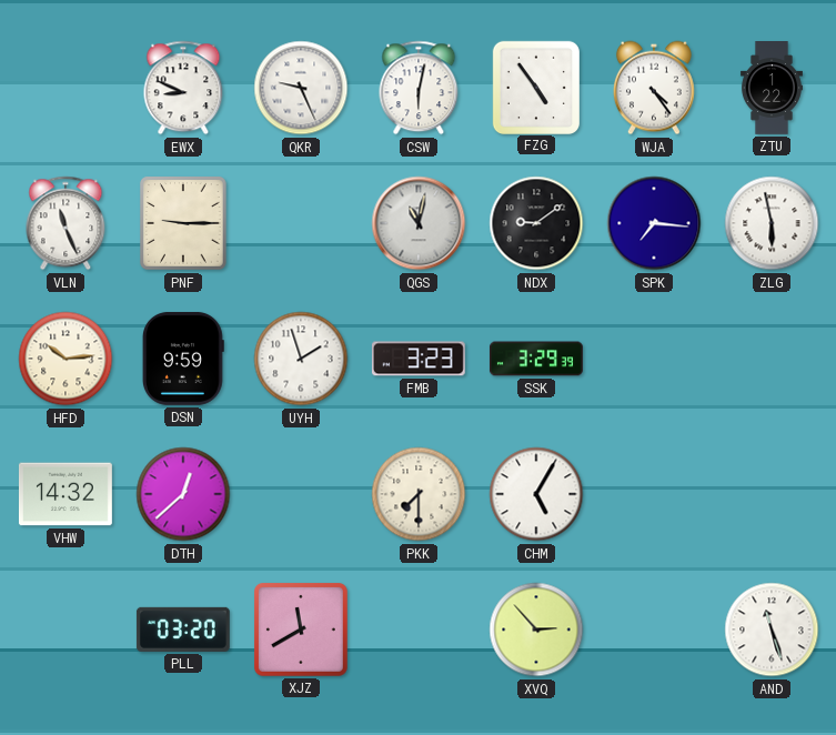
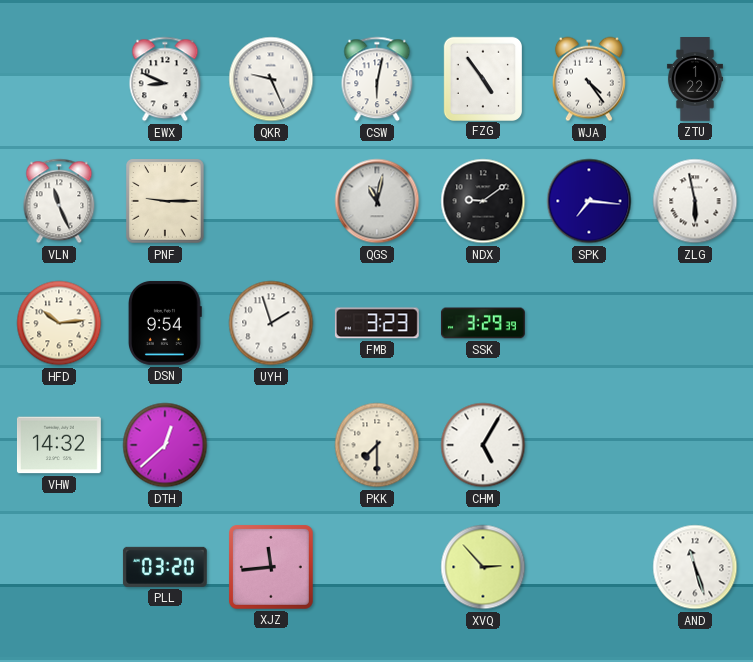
DSN: 9:59 -> 9:54 (165, 323)
XJZ: 11:40 -> 11:44 (271, 567)
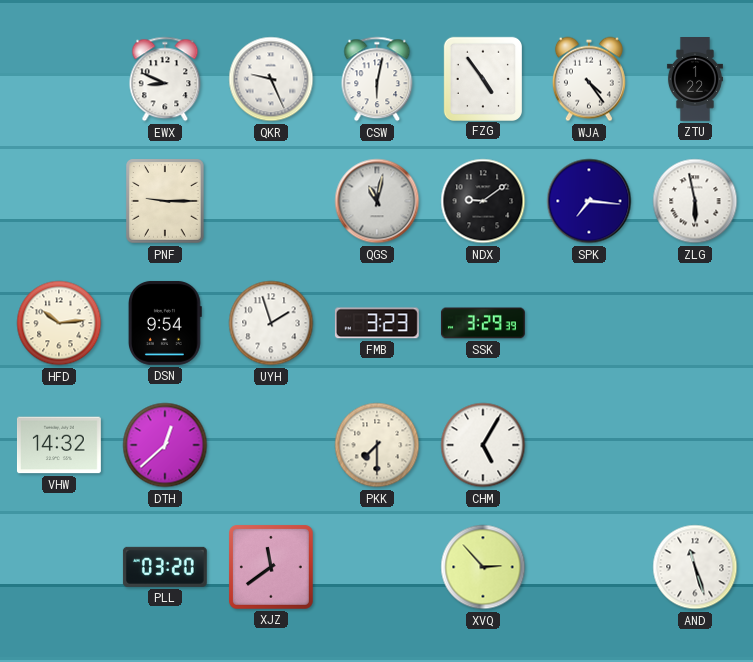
VLN: 11:26 -> none (59, 201)
XJZ: 11:44 -> 11:39 (271, 567)
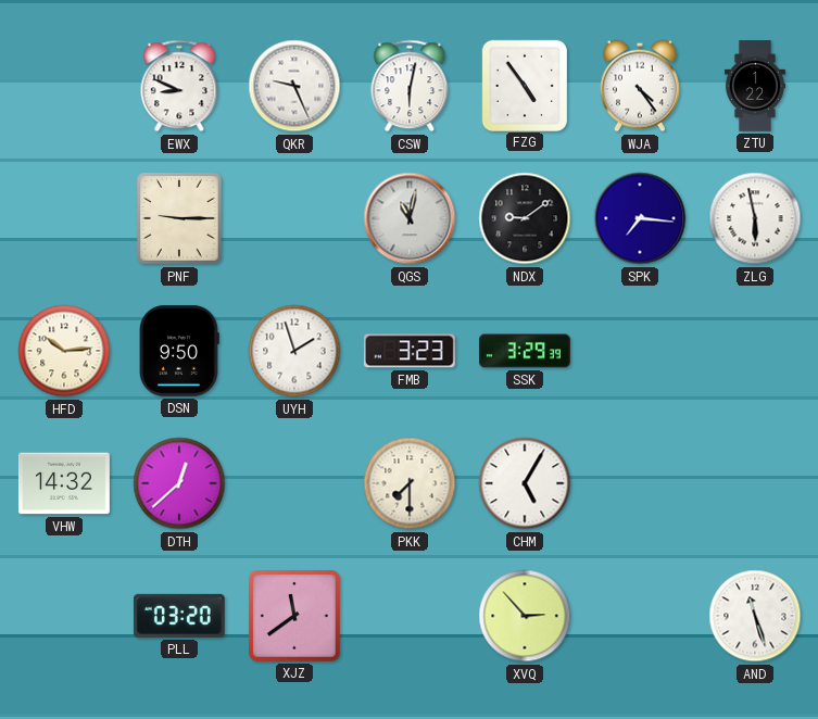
DSN: 9:54 -> 9:50 (179, 351)
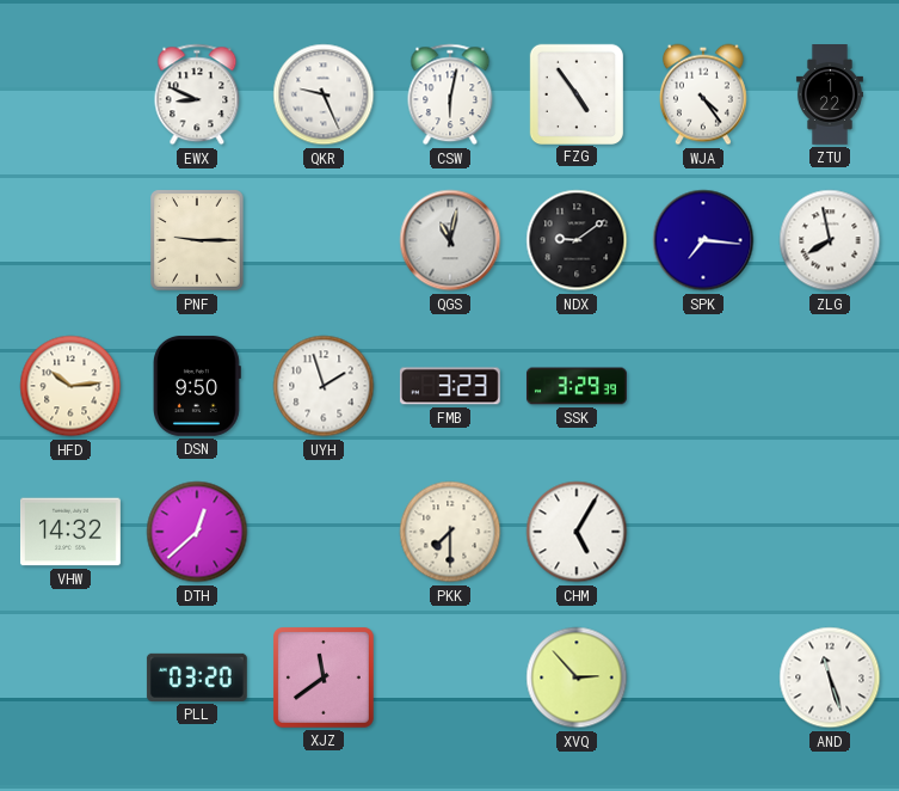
ZLG: 5:58 -> 7:58 (830, 240)
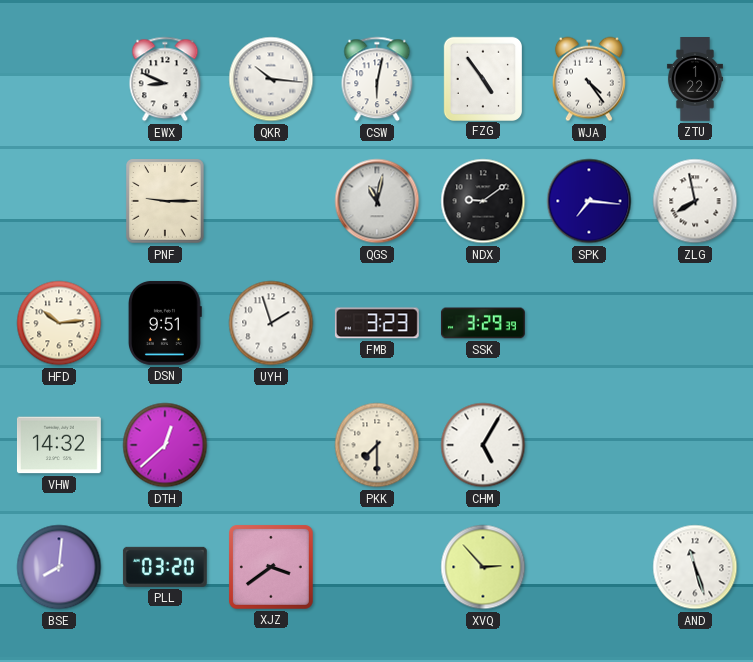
QKR: 9:26 -> 10:16 (271, 79)
DSN: 9:50 -> 9:51 (165, 323)
BSE: none -> 8:01 (59, 567)
XJZ: 11:39 -> 3:39 (271, 567)
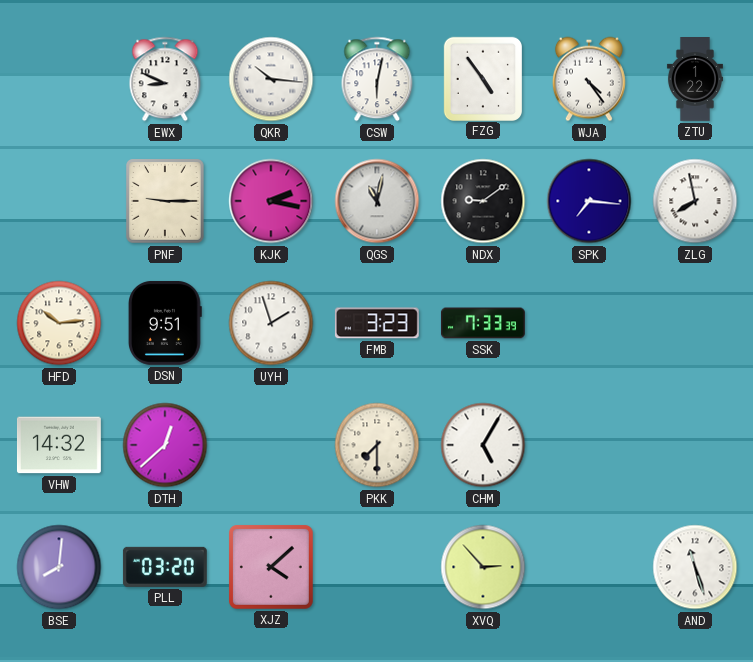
KJK: none -> 2:17 (271, 201)
SSK: 3:29 -> 7:33 (483, 323)
XJZ: 3:39 -> 4:08 (271, 567)
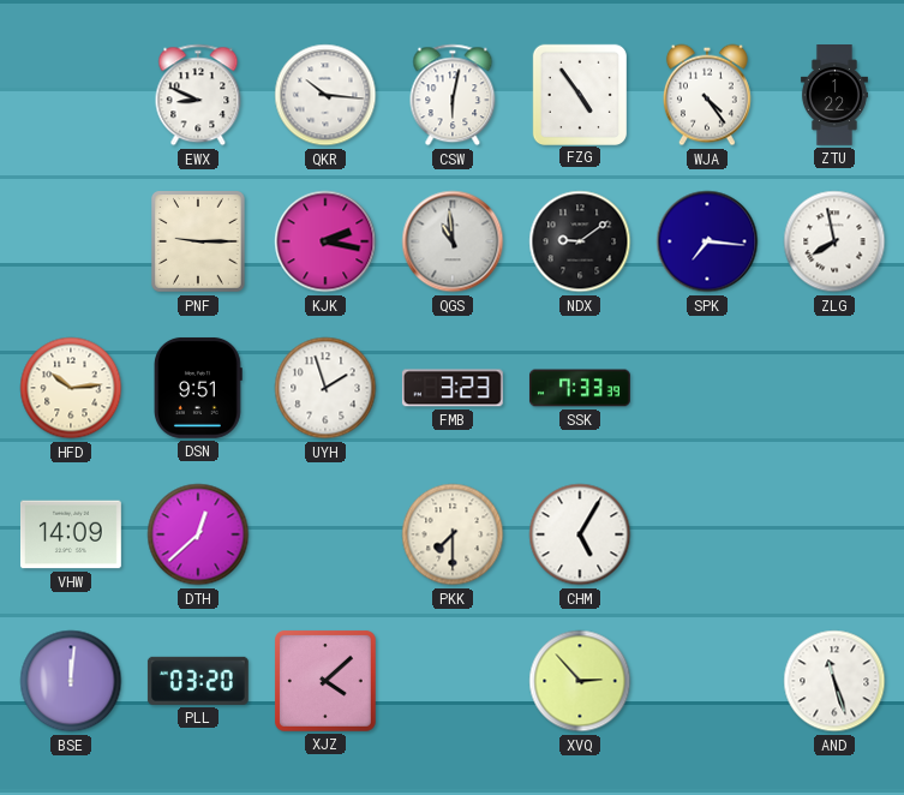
QGS: 11:02 -> 10:59 (453, 241)
VHW: 14:32 -> 14:09 (71, 534)
BSE: 8:01 -> 12:01 (71, 681)
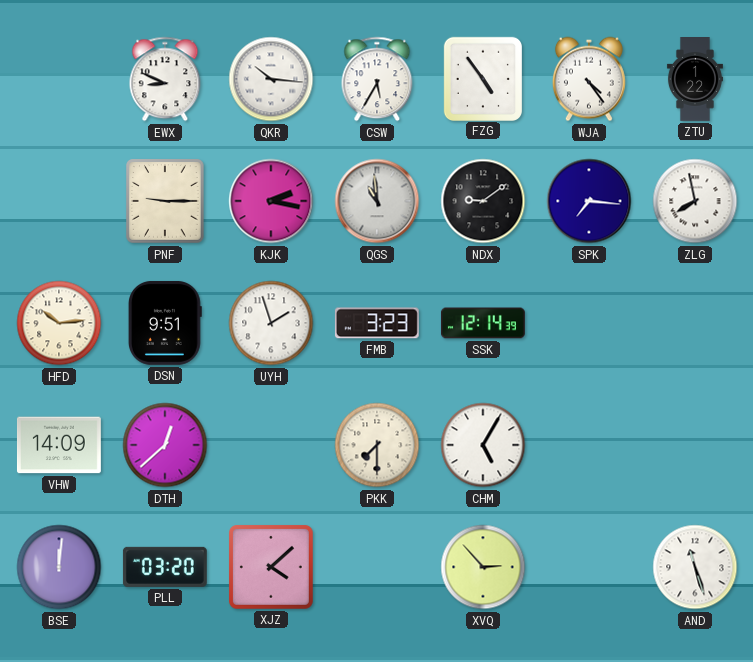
CSW: 6:02 -> 5:35 (377, 79)
SSK: 7:33 -> 12:14 (483, 323)
